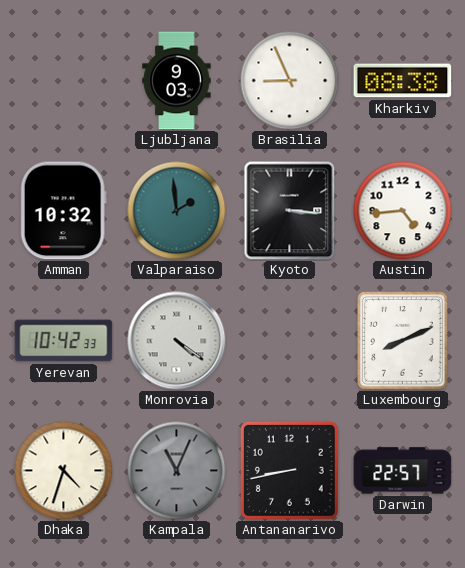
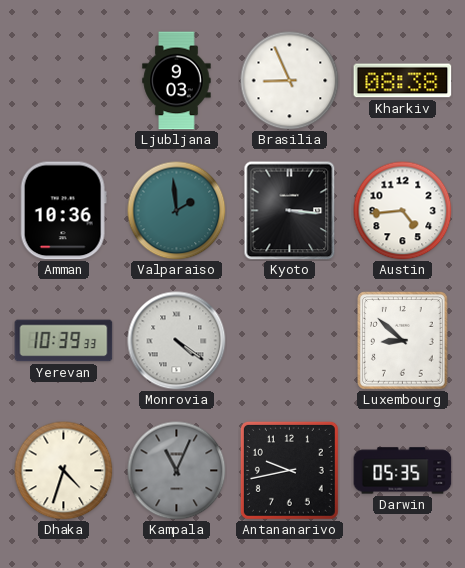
Amman: 10:32 -> 10:36 (63, 211)
Yerevan: 10:42 -> 10:39 (64, 341)
Luxembourg: 8:11 -> 8:52 (403, 341)
Antananarivo: 8:43 -> 9:43 (289, 470)
Darwin: 22:57 -> 05:35 (403, 471)
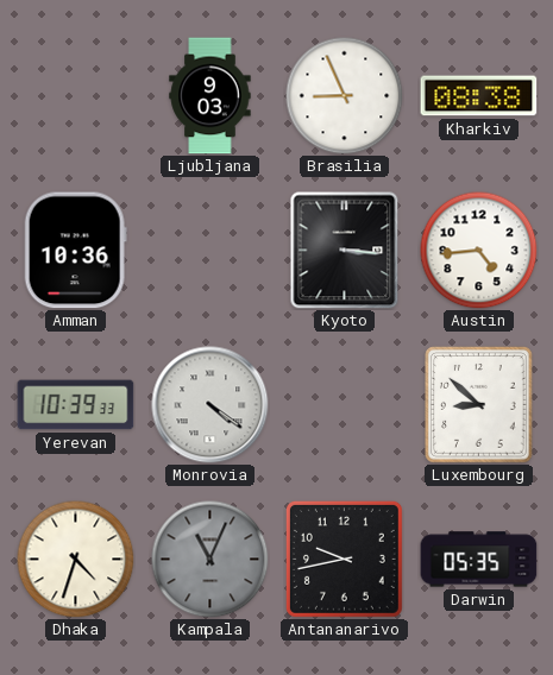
Valparaiso: 1:59 -> none (177, 211)
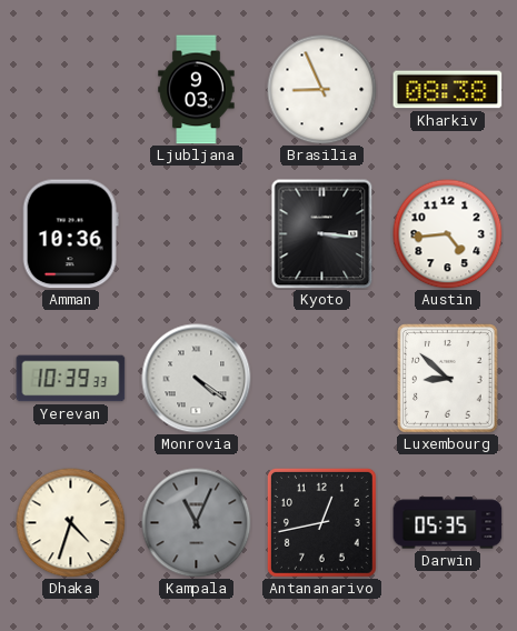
Antananarivo: 9:43 -> 12:43 (321, 522)
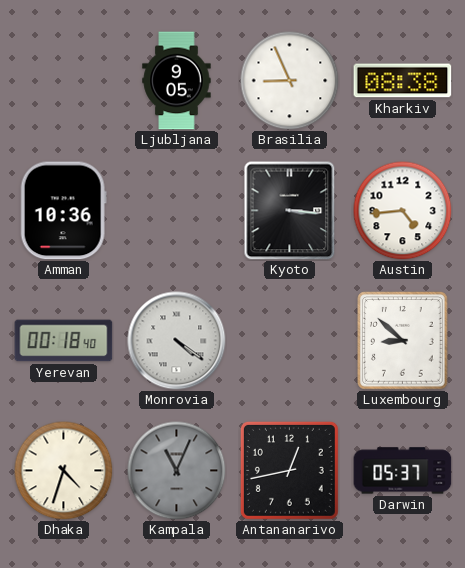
Ljubljana: 9:03 -> 9:05 (177, 81)
Yerevan: 10:39 -> 00:18 (64, 341)
Darwin: 05:35 -> 05:37 (403, 471)
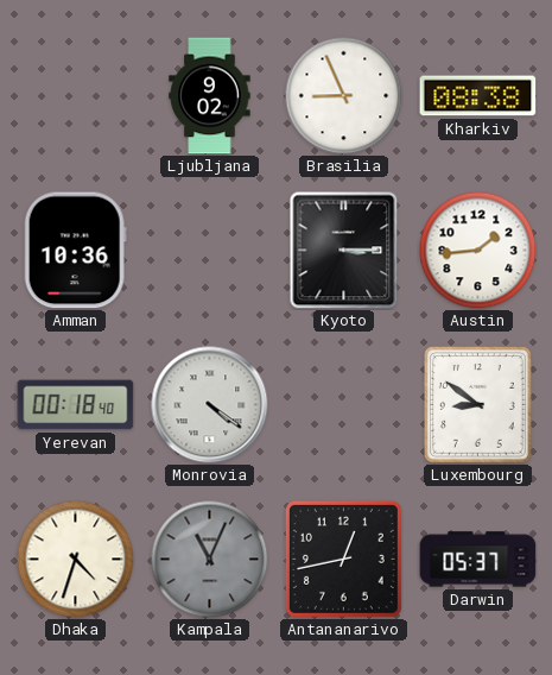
Ljubljana: 9:05 -> 9:02 (210, 96)
Kyoto: 3:16 -> 3:15 (344, 251)
Austin: 4:44 -> 1:44 (478, 251)
Luxembourg: 8:52 -> 8:51 (478, 405)
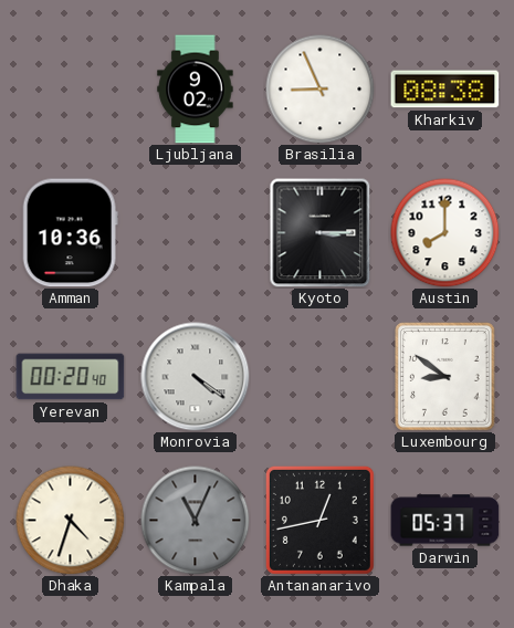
Austin: 1:44 -> 8:00 (445, 233)
Yerevan: 00:18 -> 00:20 (71, 377)
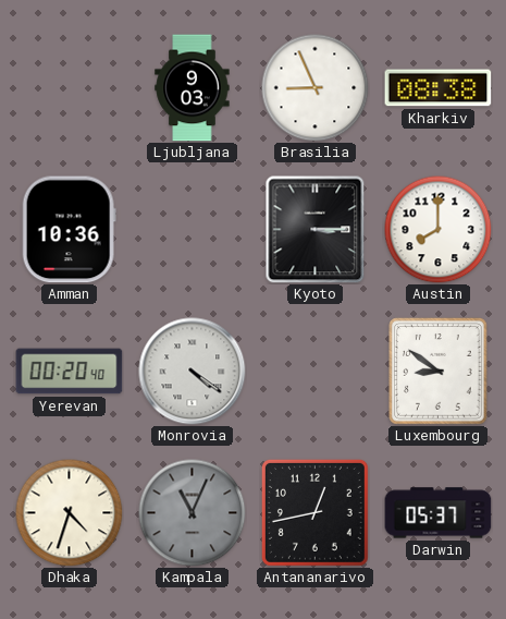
Ljubljana: 9:02 -> 9:03 (193, 88)
